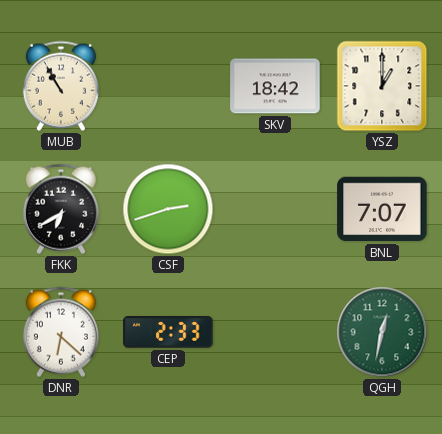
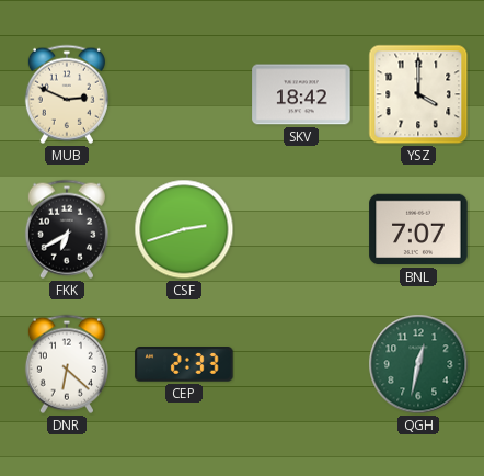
MUB: 10:55 -> 2:49 (67, 94)
YSZ: 1:00 -> 4:00 (418, 94)
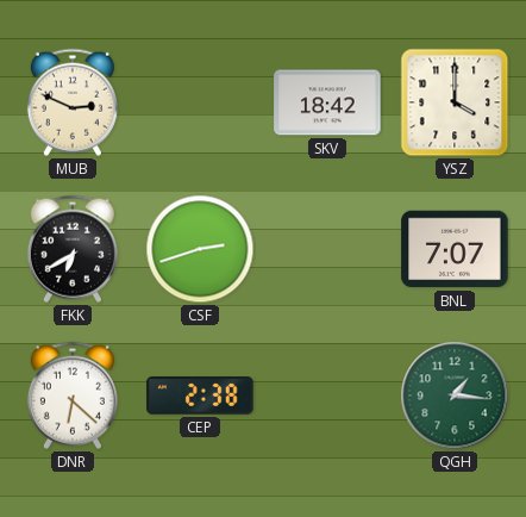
CEP: 2:33 -> 2:38 (200, 395)
QGH: 12:32 -> 1:16 (455, 395)
